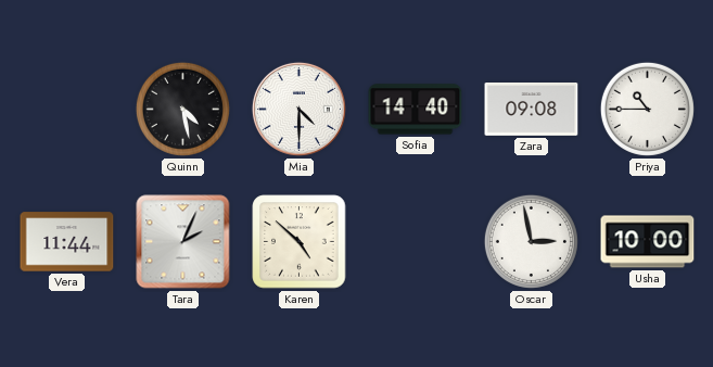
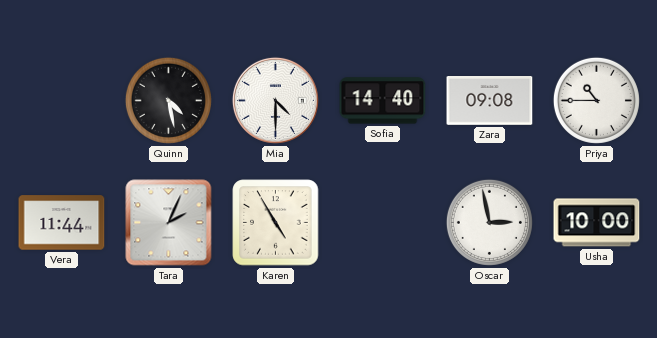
Karen: 4:52 -> 4:55 (276, 223)
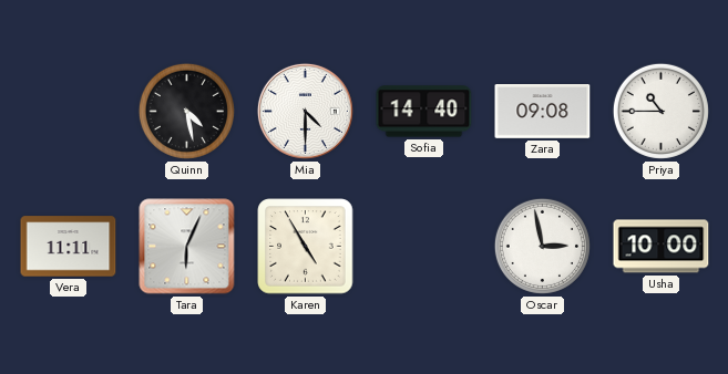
Vera: 11:44 -> 11:11 (69, 247)
Tara: 2:04 -> 6:04 (187, 247)
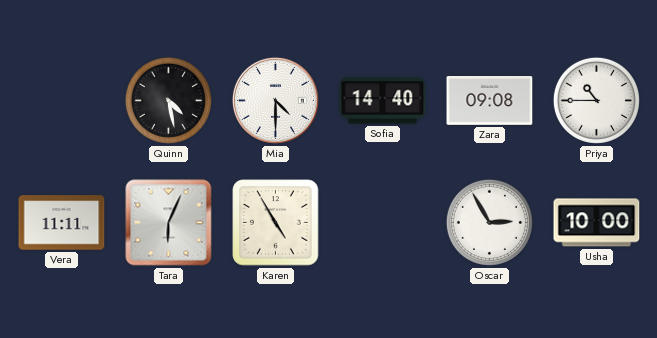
Oscar: 2:58 -> 2:55 (489, 222)
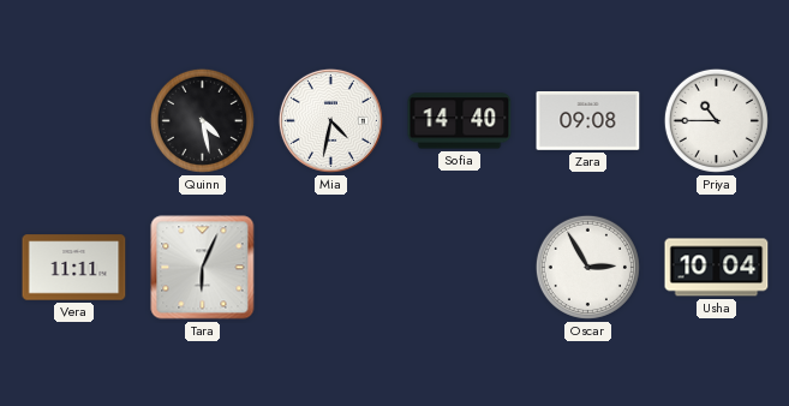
Mia: 4:30 -> 4:32 (330, 120)
Karen: 4:55 -> none (276, 223)
Usha: 10:00 -> 10:04 (717, 268)
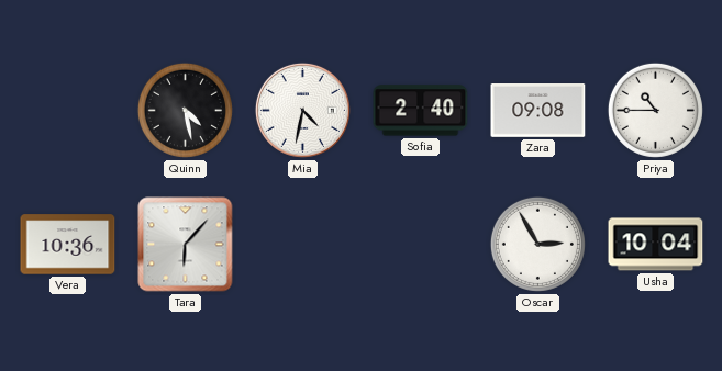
Sofia: 14:40 -> 2:40 (421, 111)
Vera: 11:11 -> 10:36 (68, 245)
Tara: 6:04 -> 6:07 (186, 245)
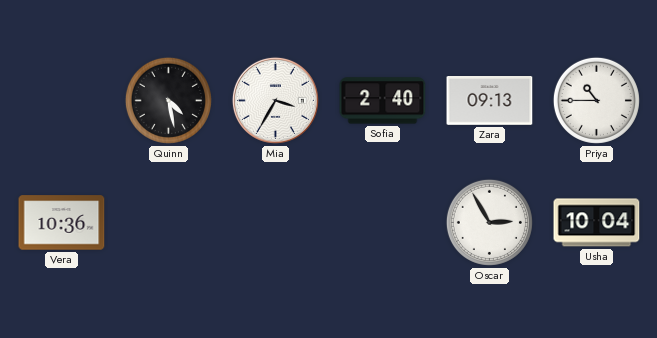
Mia: 4:32 -> 3:35 (275, 100)
Zara: 09:08 -> 09:13 (490, 101)
Tara: 6:07 -> none (186, 245)
